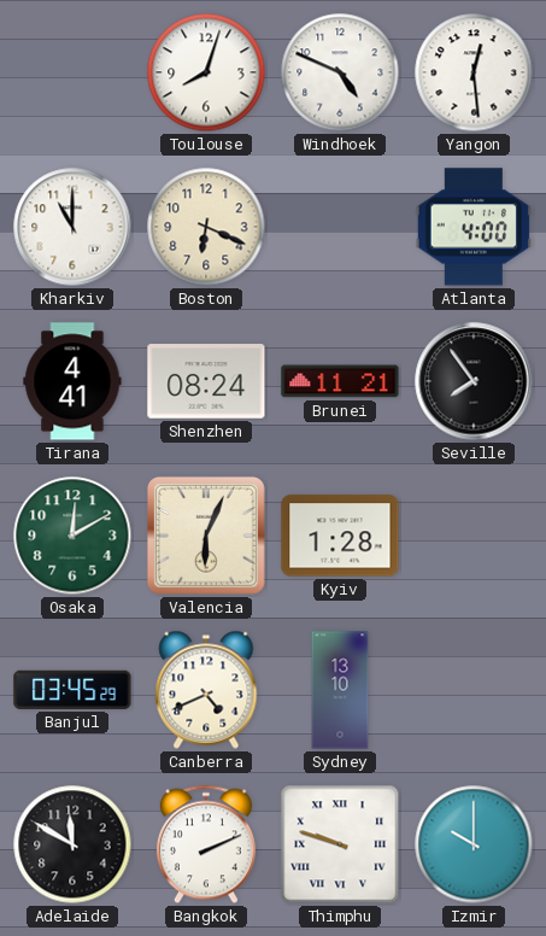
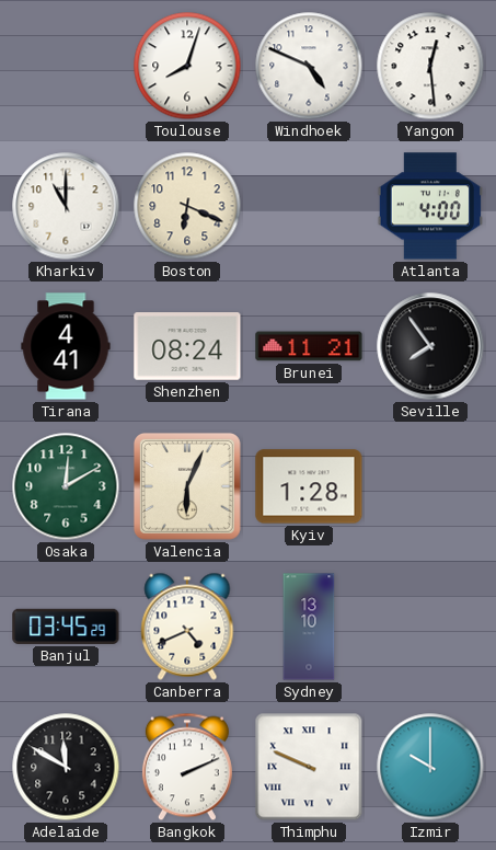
Thimphu: 9:48 -> 9:49 (309, 767)
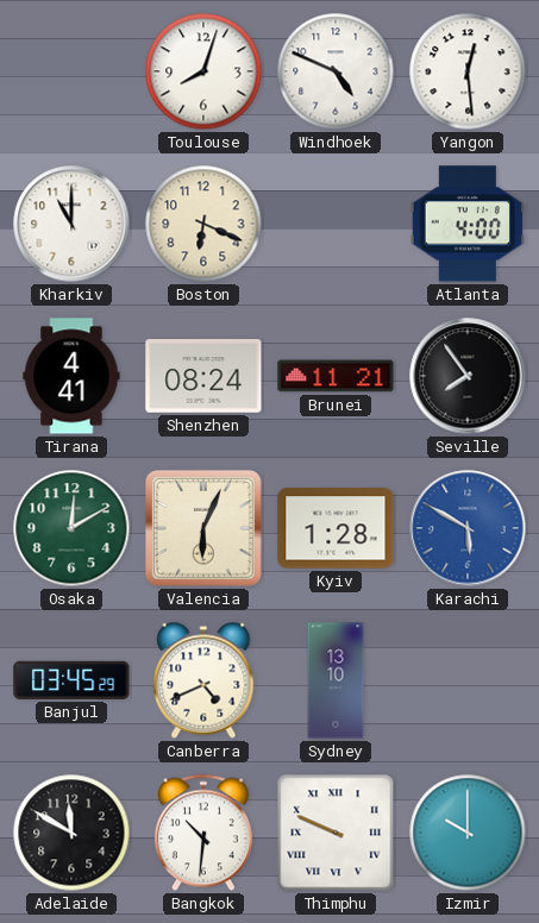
Karachi: none -> 5:50 (468, 528)
Bangkok: 2:11 -> 10:31 (203, 833)
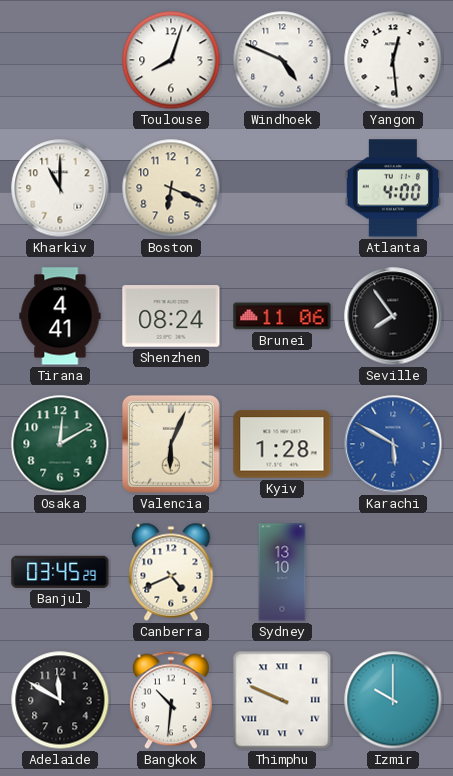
Brunei: 11:21 -> 11:06 (282, 316)
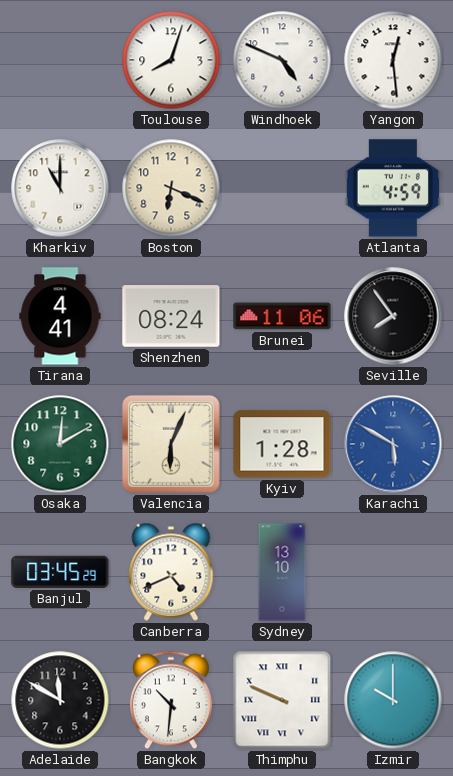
Atlanta: 4:00 -> 4:59 (392, 188)
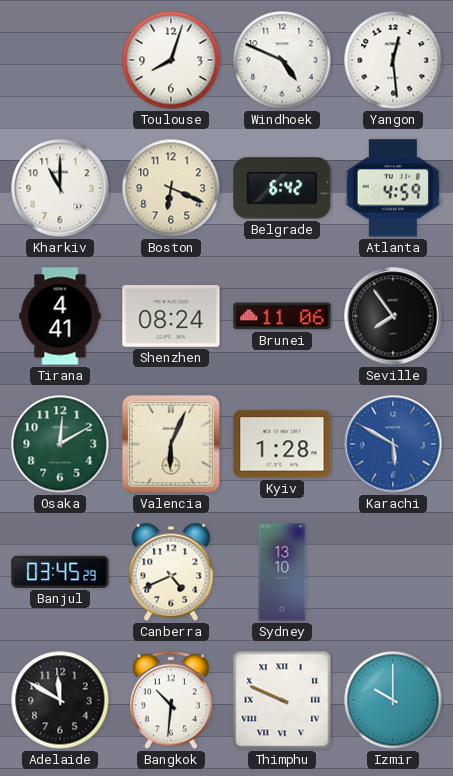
Belgrade: none -> 6:42 (282, 188)
